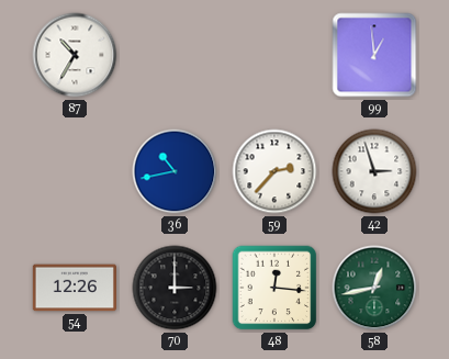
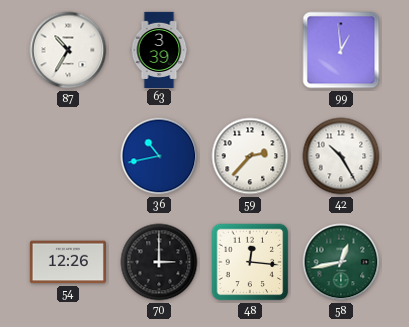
63: none -> 3:39 (159, 49)
42: 2:57 -> 10:25 (341, 156)
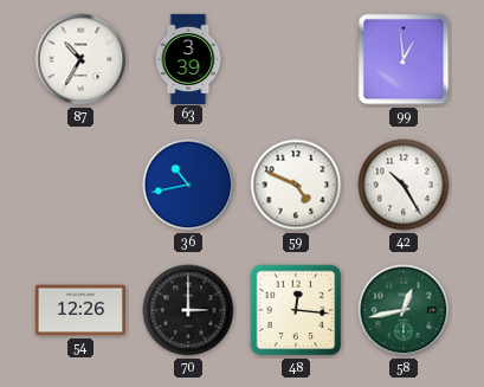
59: 2:37 -> 4:49 (296, 185)
